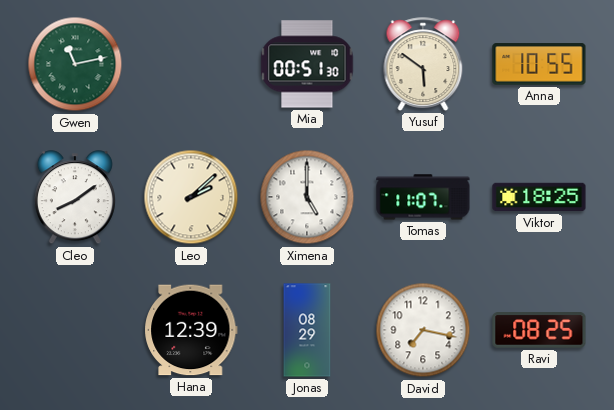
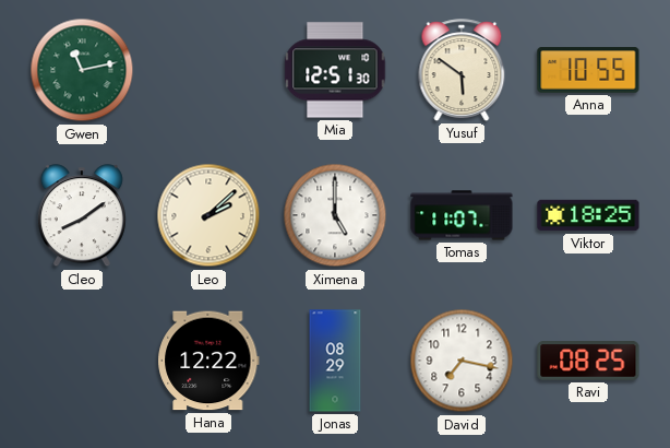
Mia: 00:51 -> 12:51 (335, 70)
Hana: 12:39 -> 12:22 (210, 361)
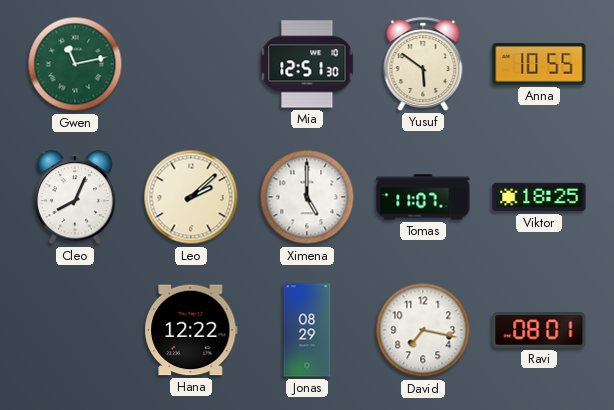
Cleo: 8:09 -> 8:04 (75, 198)
Ravi: 08:25 -> 08:01 (539, 331)
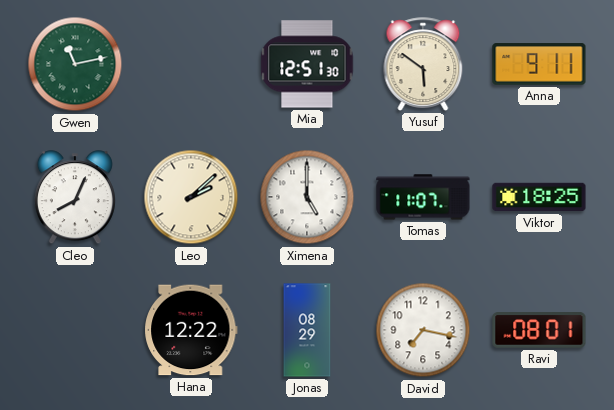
Anna: 10:55 -> 9:11 (539, 64)
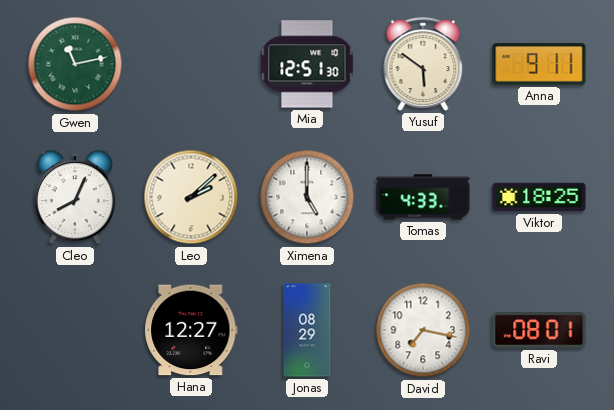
Tomas: 11:07 -> 4:33 (423, 197)
Hana: 12:22 -> 12:27 (192, 330)
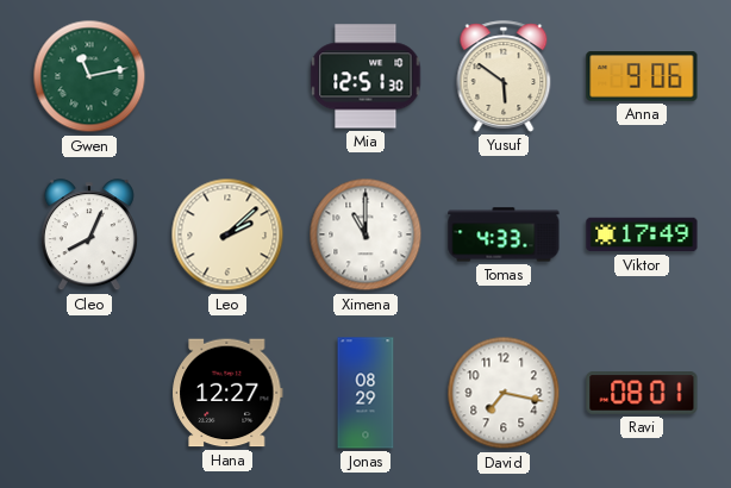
Anna: 9:11 -> 9:06 (642, 76)
Ximena: 5:00 -> 11:00 (365, 234)
Viktor: 18:25 -> 17:49 (642, 234)
